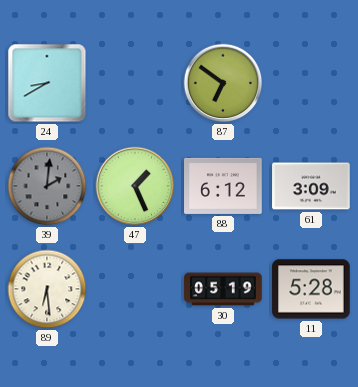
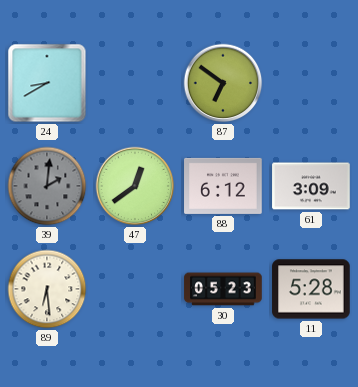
47: 1:26 -> 12:39 (135, 186)
30: 05:19 -> 05:23 (223, 289)
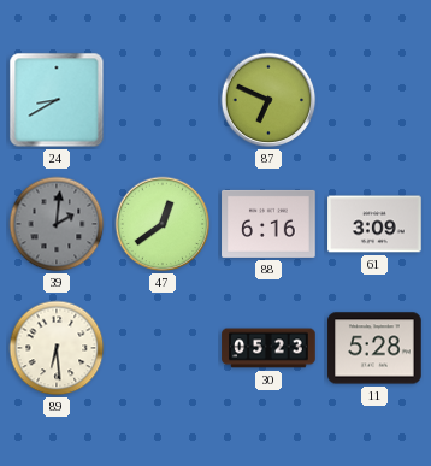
87: 6:51 -> 6:49 (268, 100)
88: 6:12 -> 6:16 (268, 224)
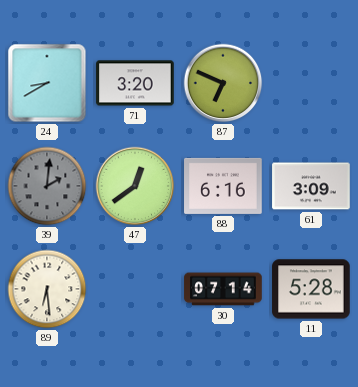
71: none -> 3:20 (135, 83)
30: 05:23 -> 07:14 (223, 289)
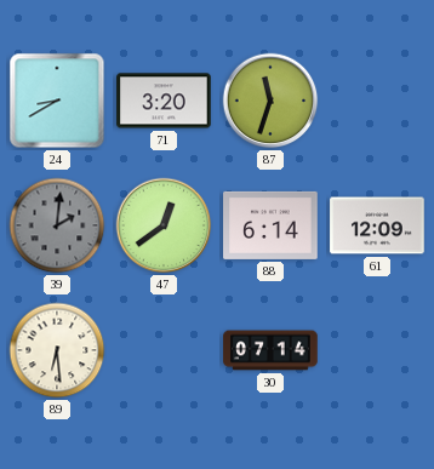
87: 6:49 -> 11:33 (270, 101)
88: 6:16 -> 6:14 (270, 225)
61: 3:09 -> 12:09 (377, 225)
11: 5:28 -> none (311, 289)
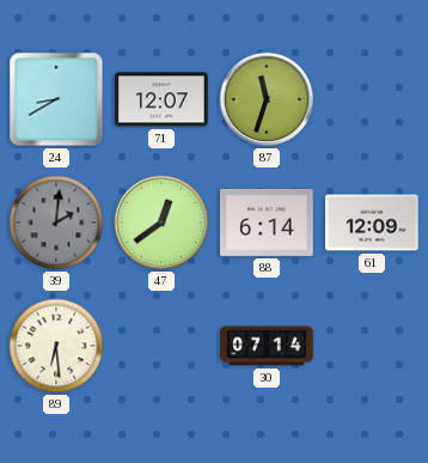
71: 3:20 -> 12:07 (161, 99)
